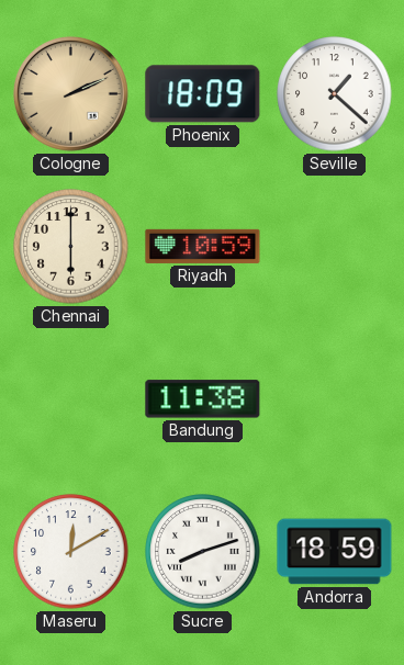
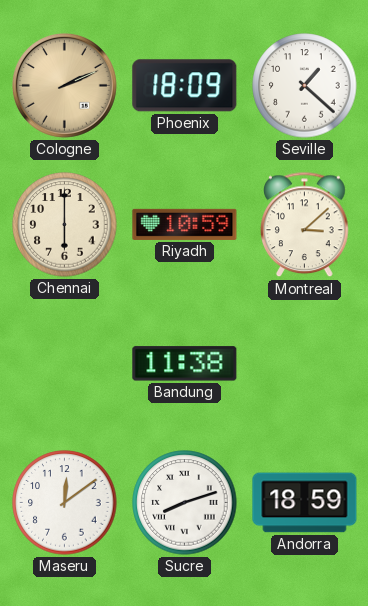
Montreal: none -> 3:08 (305, 225)
Maseru: 12:10 -> 12:09 (65, 503)
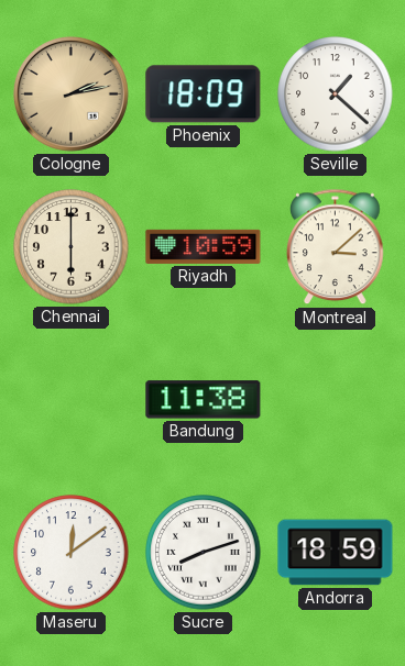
Cologne: 2:11 -> 2:13 (70, 93)
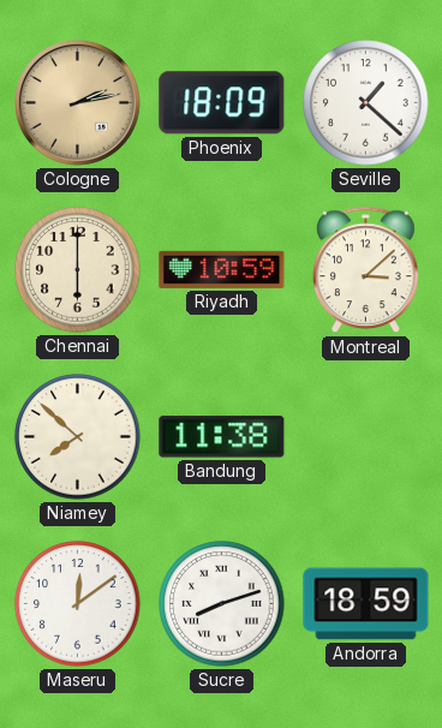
Niamey: none -> 7:52 (78, 437)
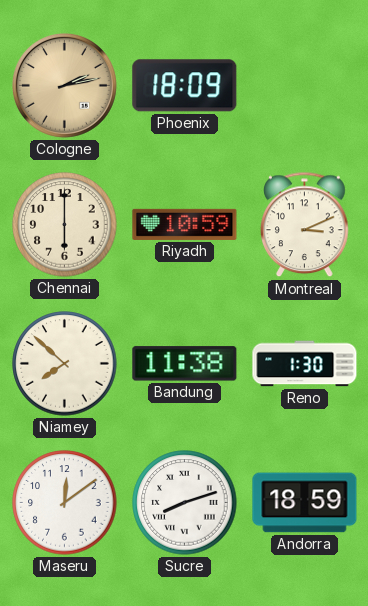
Seville: 1:22 -> none (366, 103)
Montreal: 3:08 -> 3:11 (305, 225)
Reno: none -> 1:30 (305, 364)
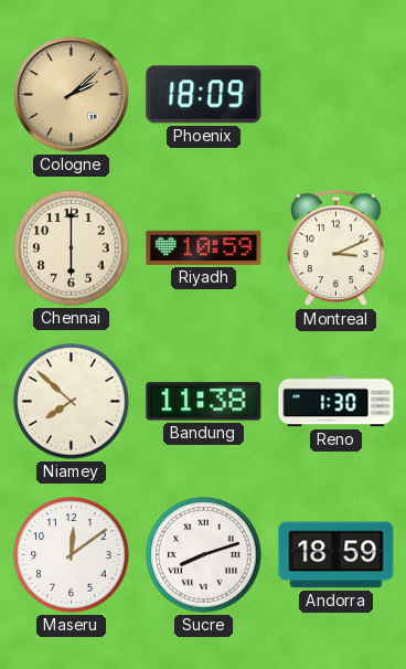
Cologne: 2:13 -> 2:08 (71, 94)
